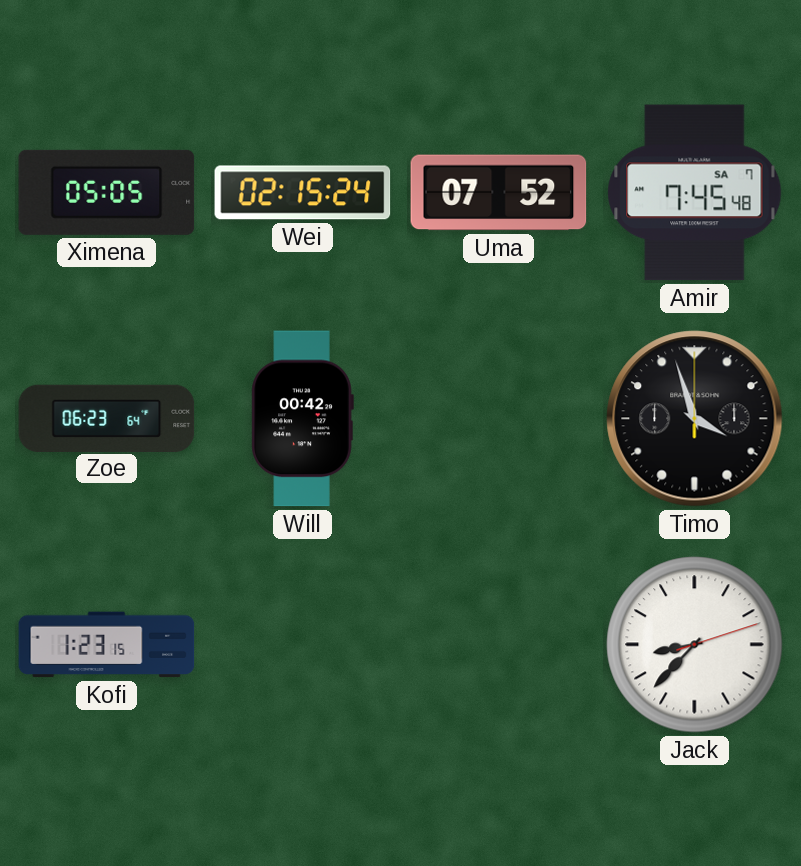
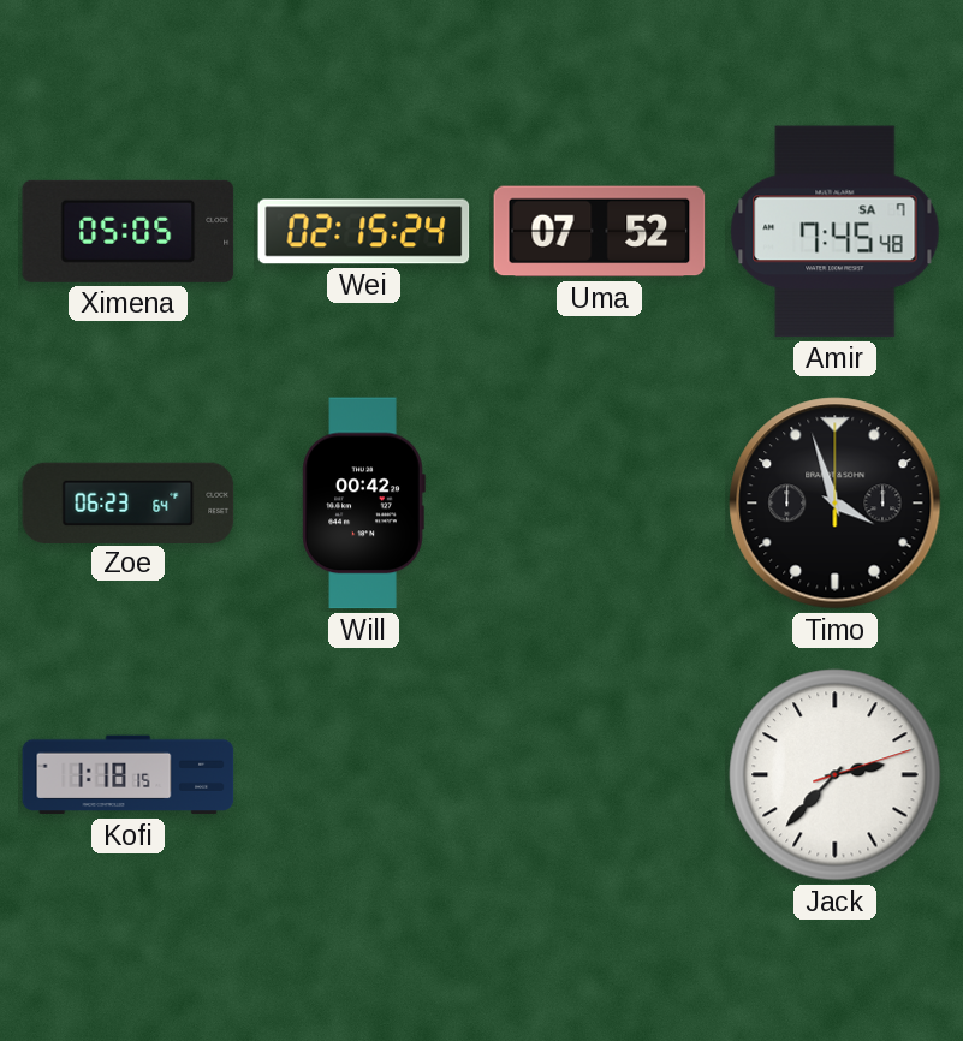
Kofi: 1:23 -> 1:18 (129, 775)
Jack: 8:37 -> 2:37 (836, 775)
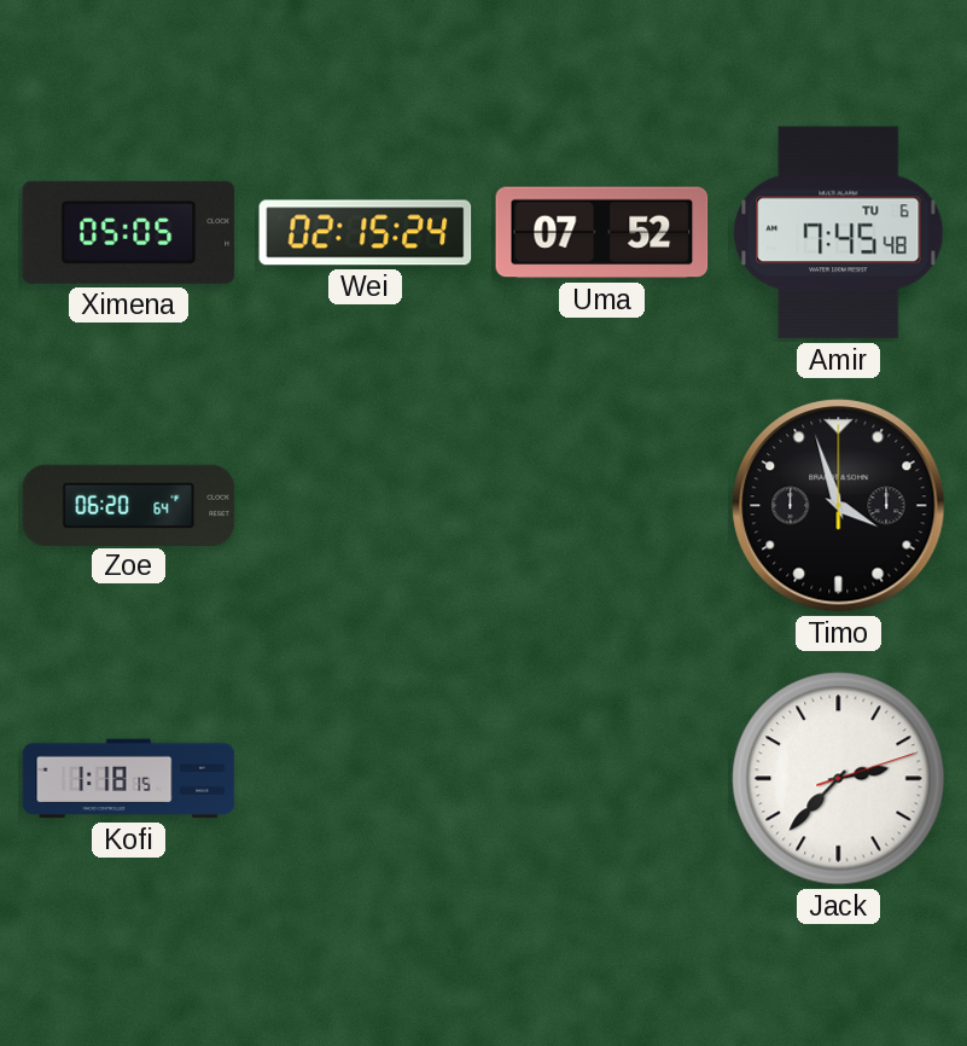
Amir date: SA 7 -> TU 6 (839, 233)
Zoe: 06:23 -> 06:20 (129, 505)
Will: 00:42 -> none (363, 504)
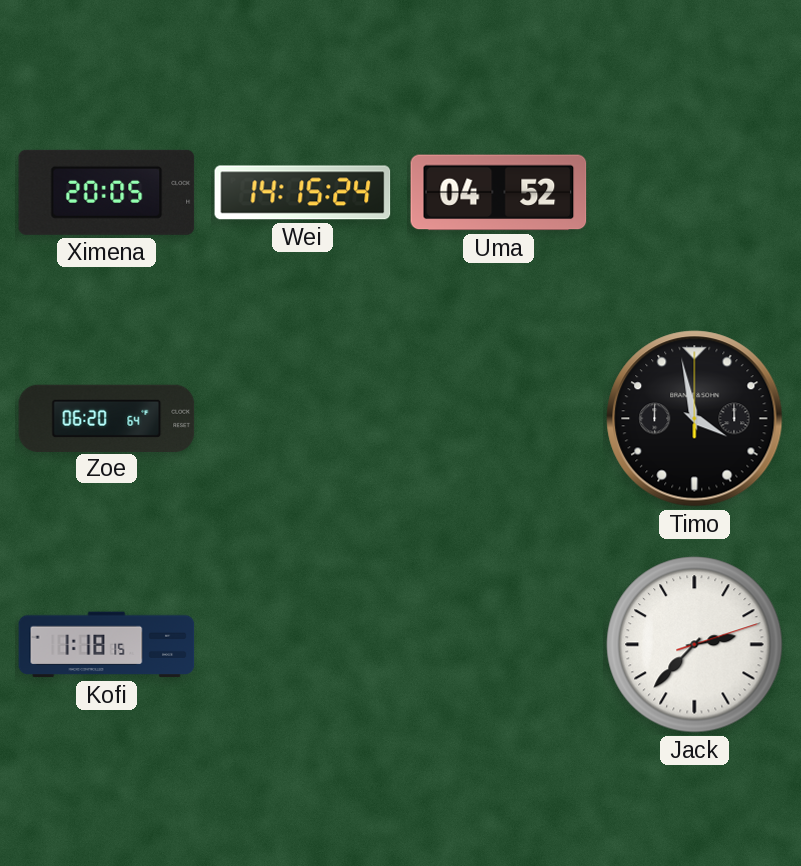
Ximena: 05:05 -> 20:05 (107, 192)
Wei: 02:15 -> 14:15 (303, 193)
Uma: 07:52 -> 04:52 (499, 193)
Amir: 7:45 -> none (839, 233)
Timo: 3:57 -> 3:58 (695, 419)
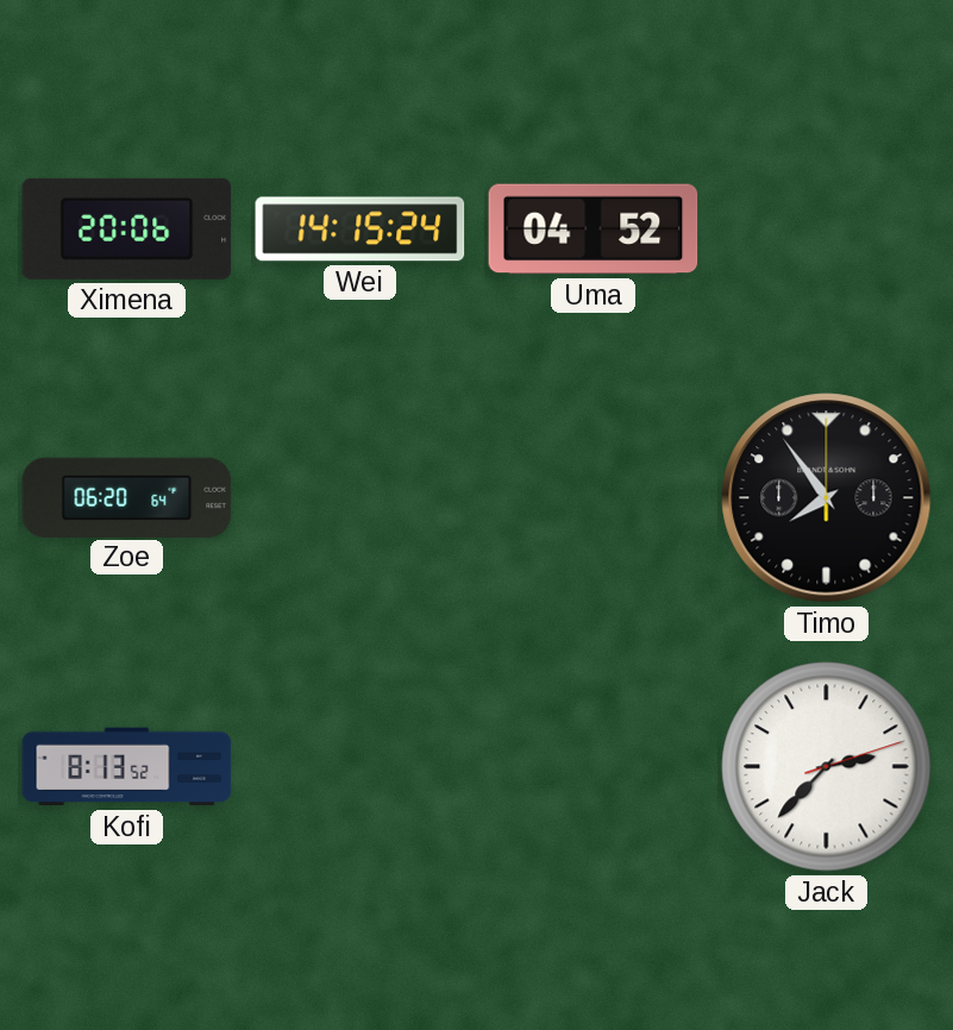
Ximena: 20:05 -> 20:06 (127, 228)
Timo: 3:58 -> 7:54 (827, 498)
Kofi: 1:18 -> 8:13 (127, 767)
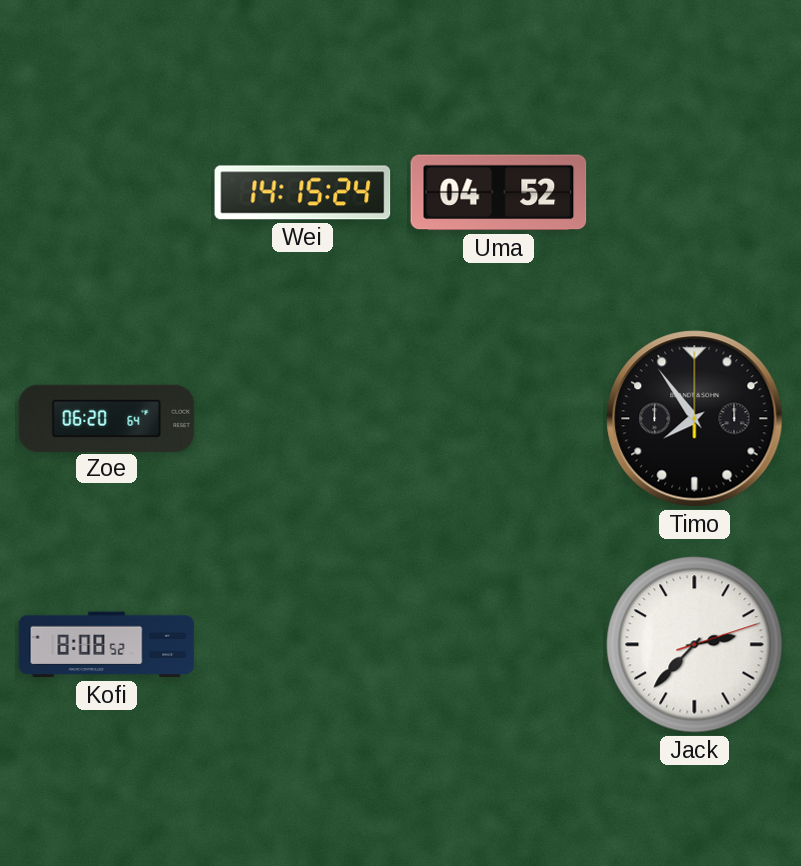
Ximena: 20:06 -> none (127, 228)
Kofi: 8:13 -> 8:08 (107, 645)
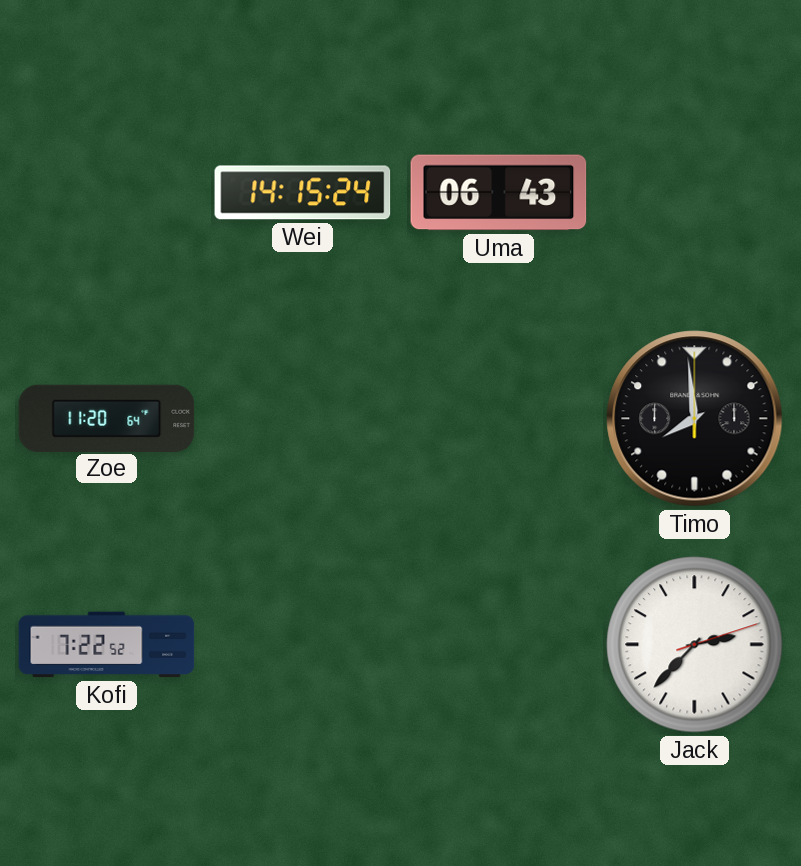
Uma: 04:52 -> 06:43 (499, 193)
Zoe: 06:20 -> 11:20 (107, 418)
Timo: 7:54 -> 7:59 (695, 419)
Kofi: 8:08 -> 7:22 (107, 645)
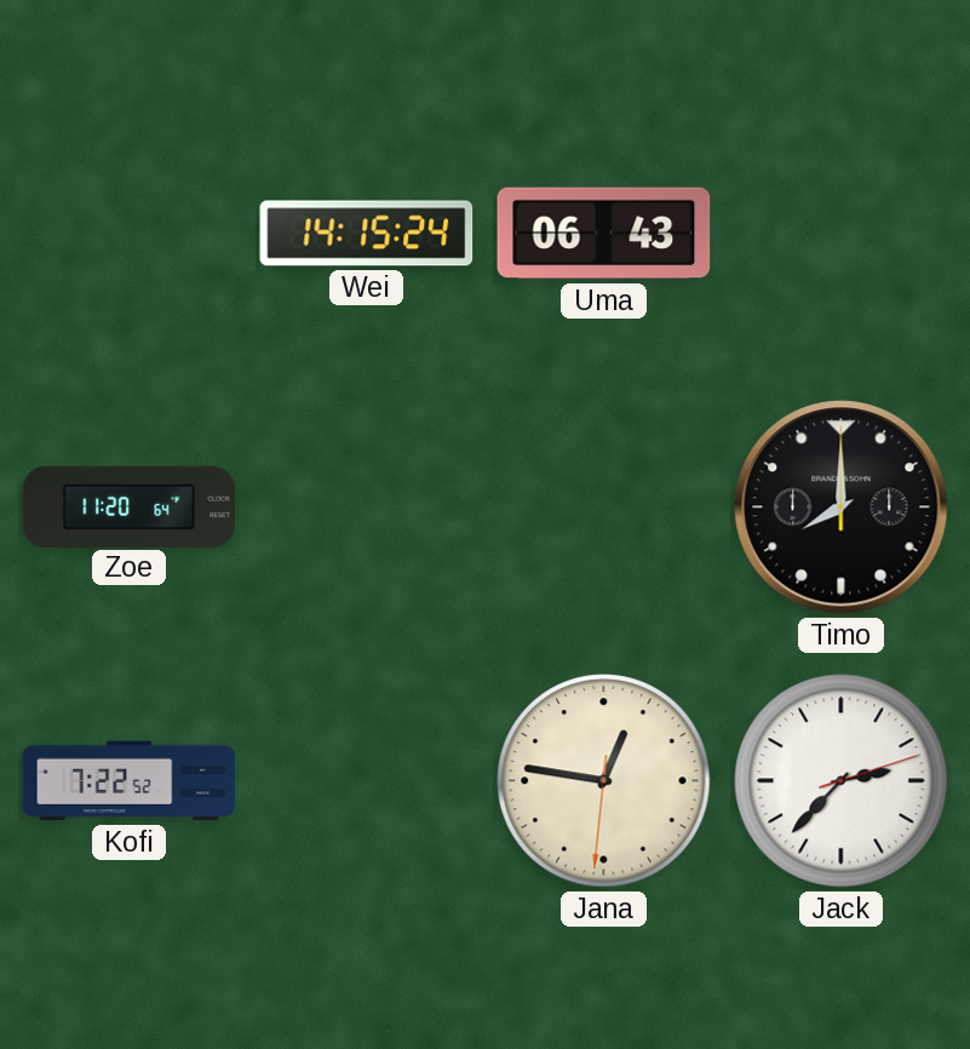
Timo: 7:59 -> 8:00 (842, 508)
Jana: none -> 12:46 (604, 781)
